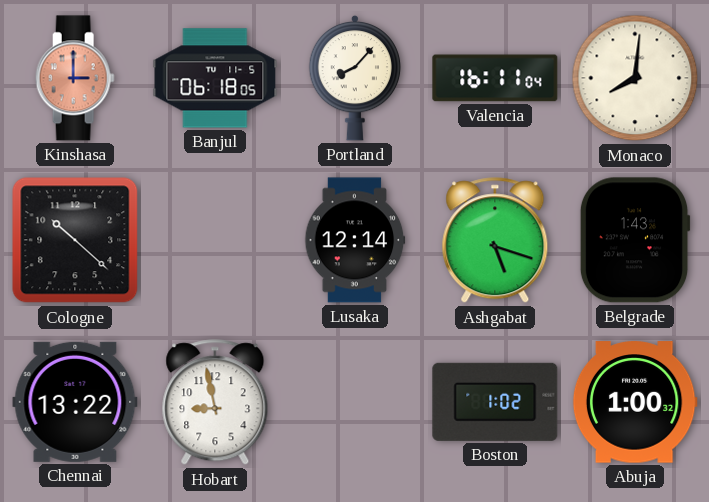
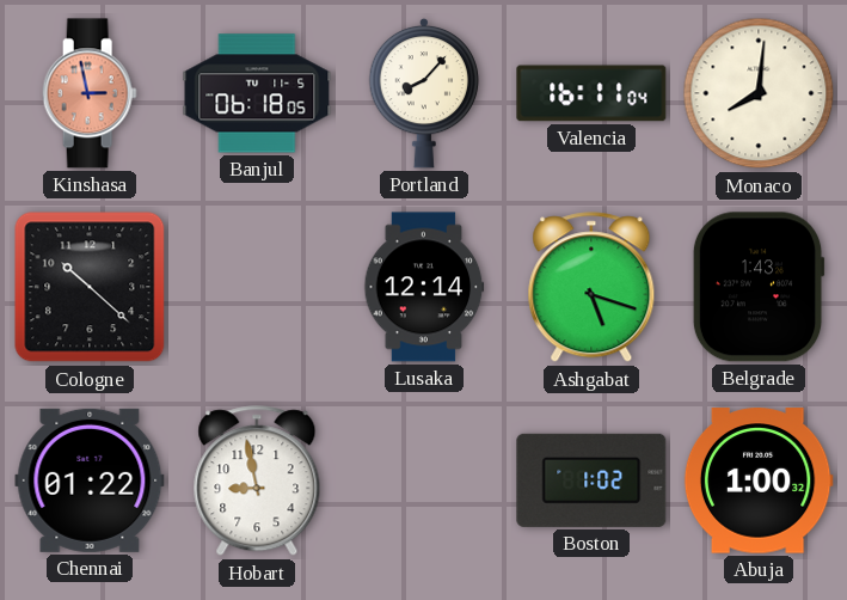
Kinshasa: 3:00 -> 2:58 (90, 93)
Chennai: 13:22 -> 01:22 (90, 480)
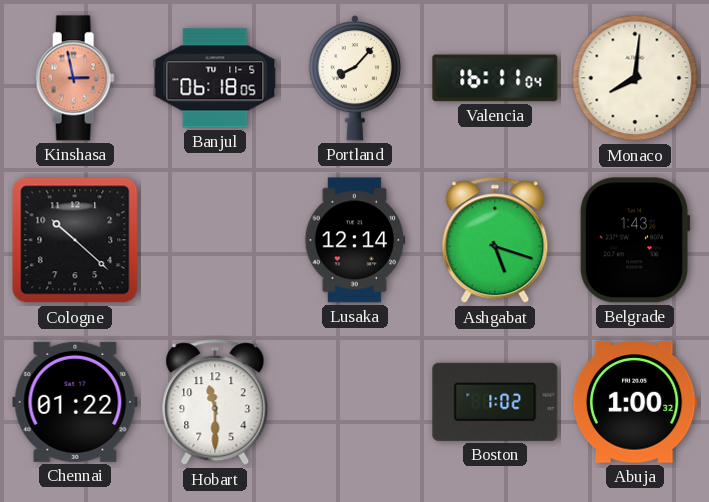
Hobart: 8:58 -> 11:30 (215, 403)
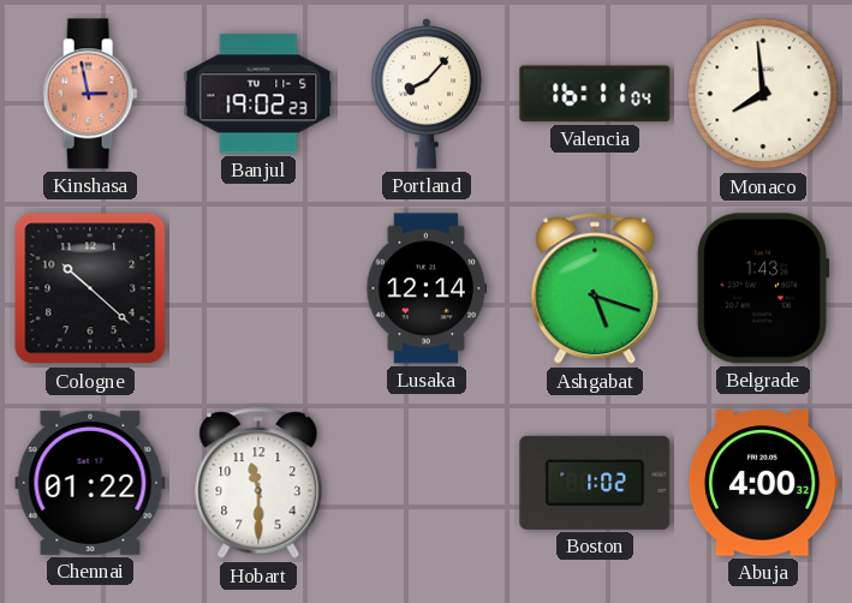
Banjul: 06:18 -> 19:02 (258, 94)
Monaco: 8:01 -> 7:59 (763, 94)
Abuja: 1:00 -> 4:00 (763, 483)
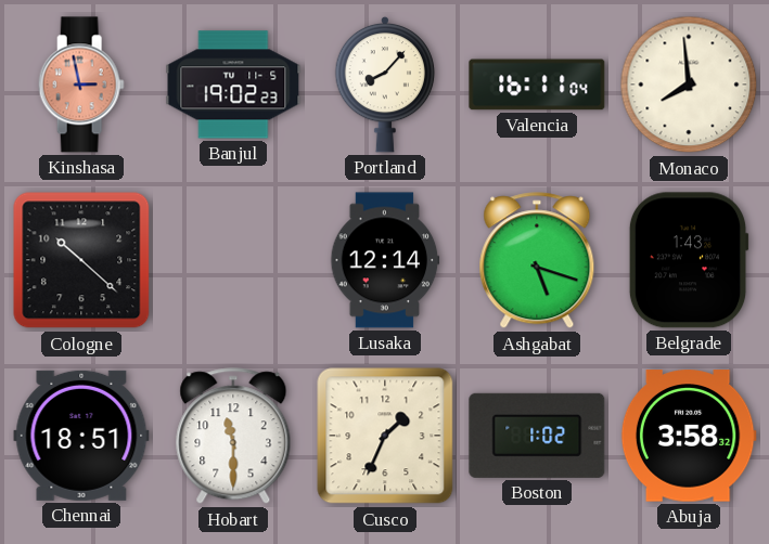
Chennai: 01:22 -> 18:51 (81, 436)
Cusco: none -> 1:34 (385, 436)
Abuja: 4:00 -> 3:58 (689, 436)
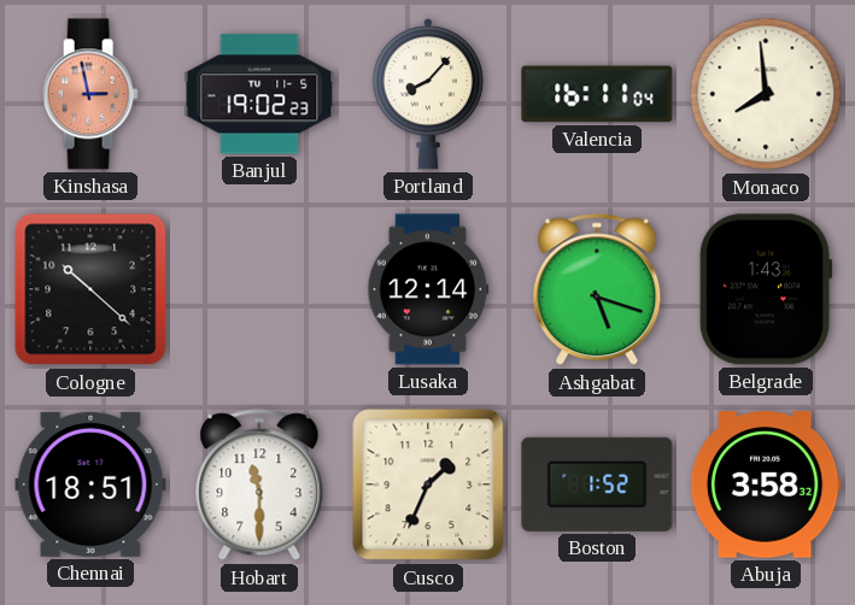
Boston: 1:02 -> 1:52 (597, 484)
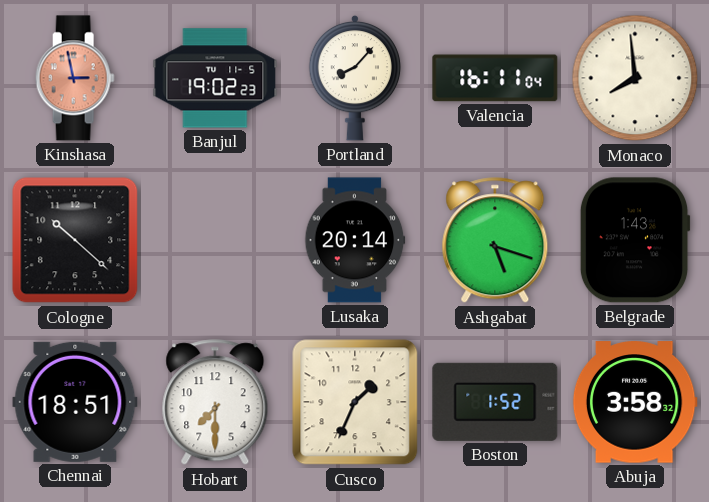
Lusaka: 12:14 -> 20:14 (355, 240)
Hobart: 11:30 -> 7:30 (215, 403)
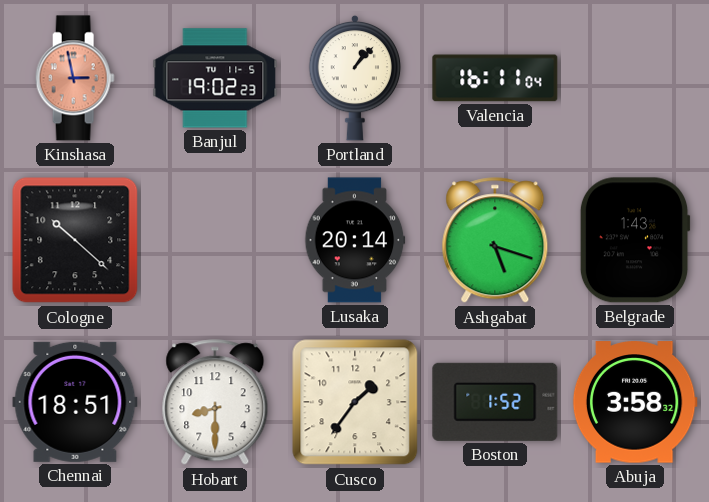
Portland: 8:07 -> 1:07 (355, 78)
Monaco: 7:59 -> none (635, 78)
Hobart: 7:30 -> 8:30 (215, 403)
Cusco: 1:34 -> 1:36 (355, 402)
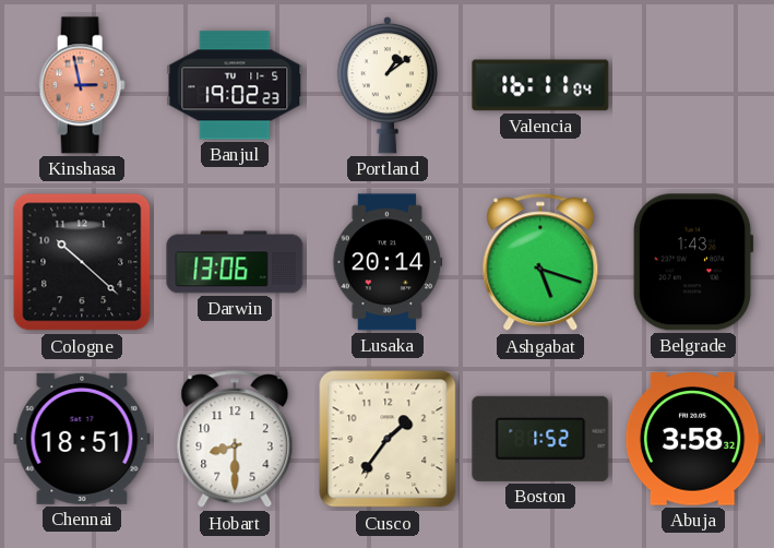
Portland: 1:07 -> 1:09 (388, 85)
Darwin: none -> 13:06 (235, 262)
